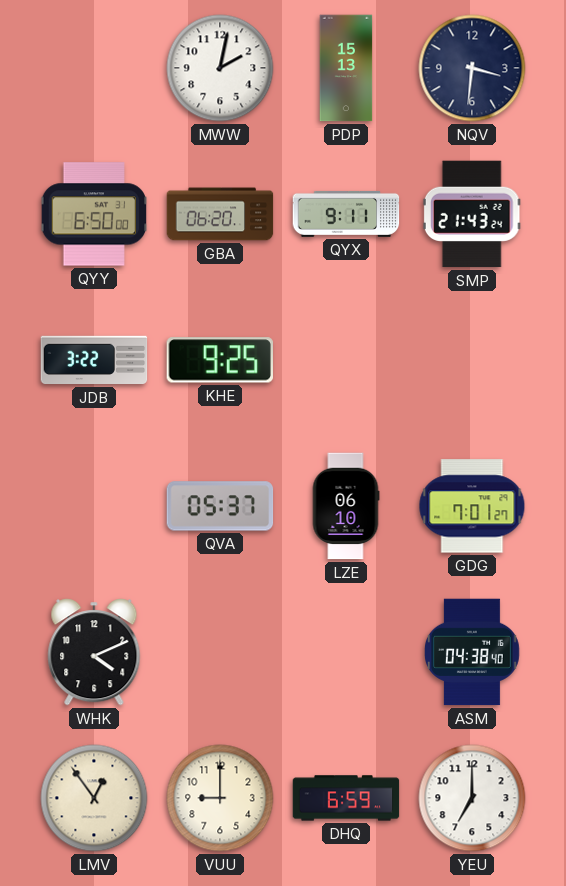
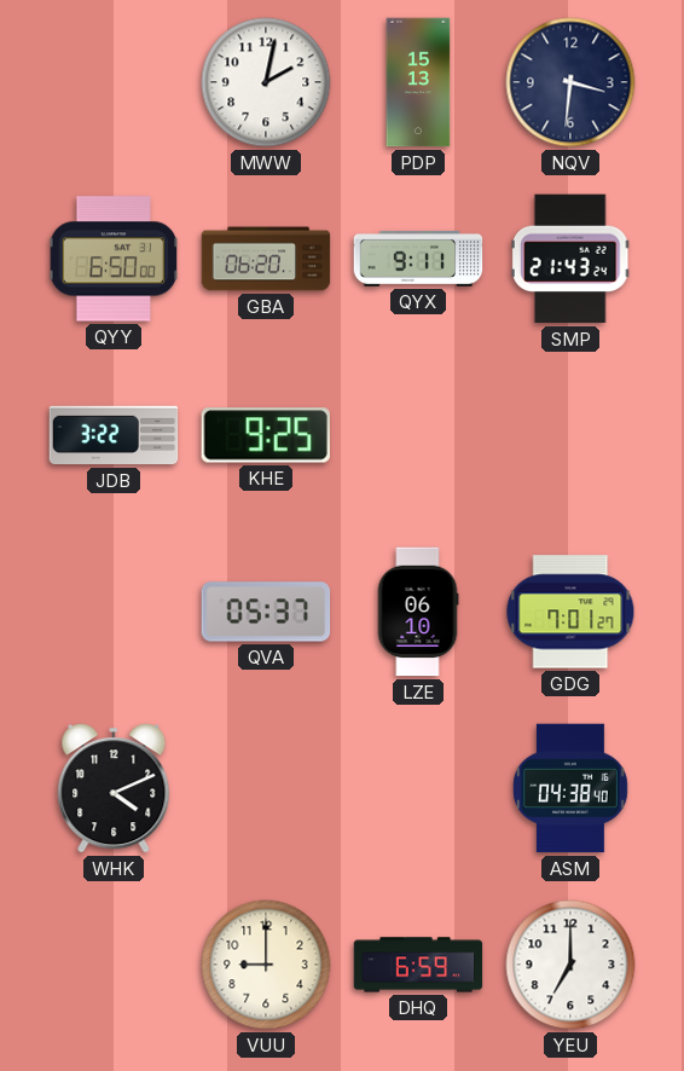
LMV: 12:54 -> none (94, 798)
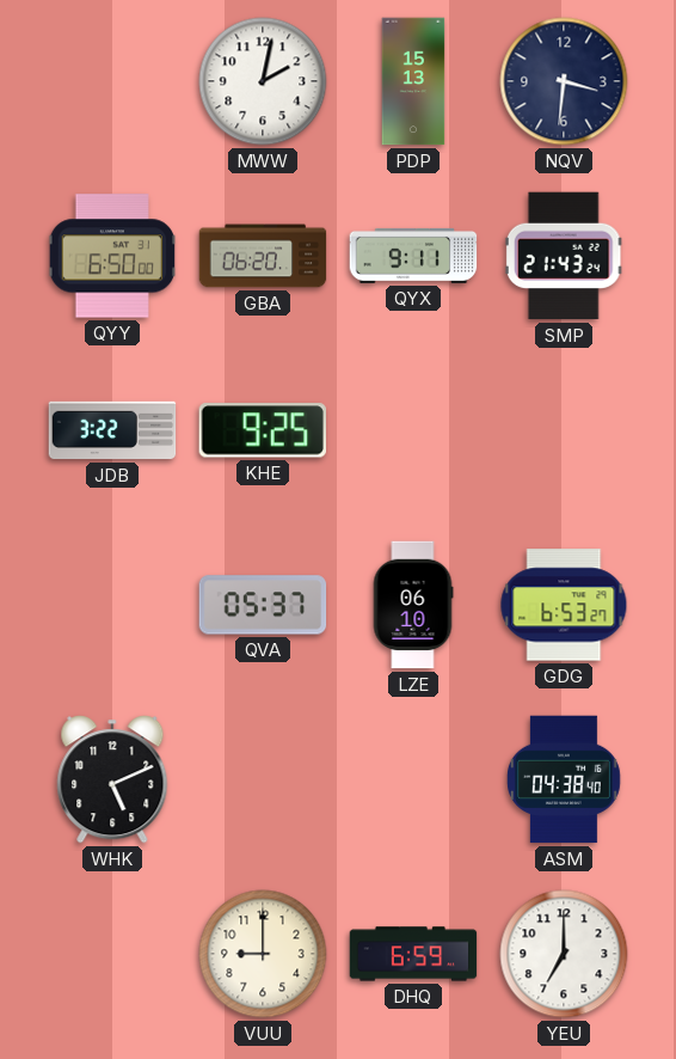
GDG: 7:01 -> 6:53 (564, 605)
WHK: 4:11 -> 5:11 (112, 779)
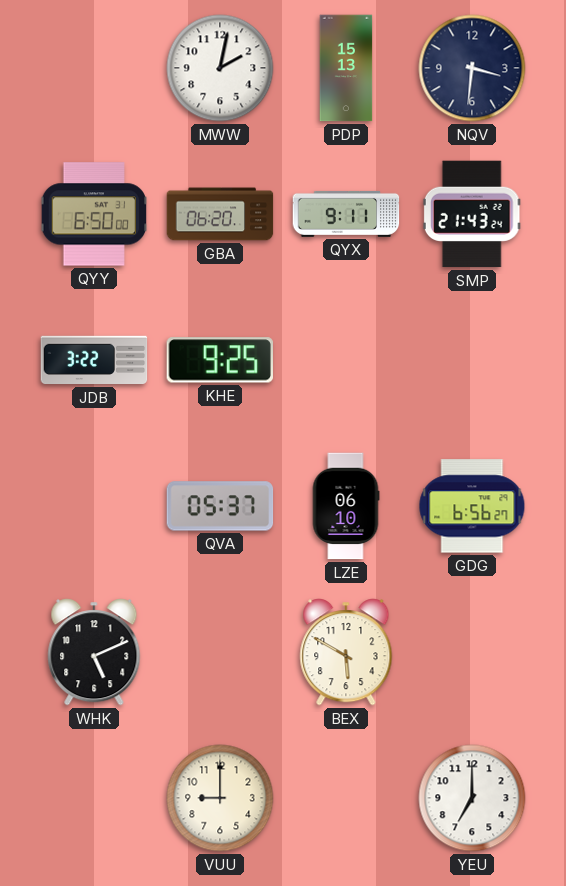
GDG: 6:53 -> 6:56 (472, 506)
BEX: none -> 5:50 (346, 652)
ASM: 04:38 -> none (565, 779)
DHQ: 6:59 -> none (413, 954)
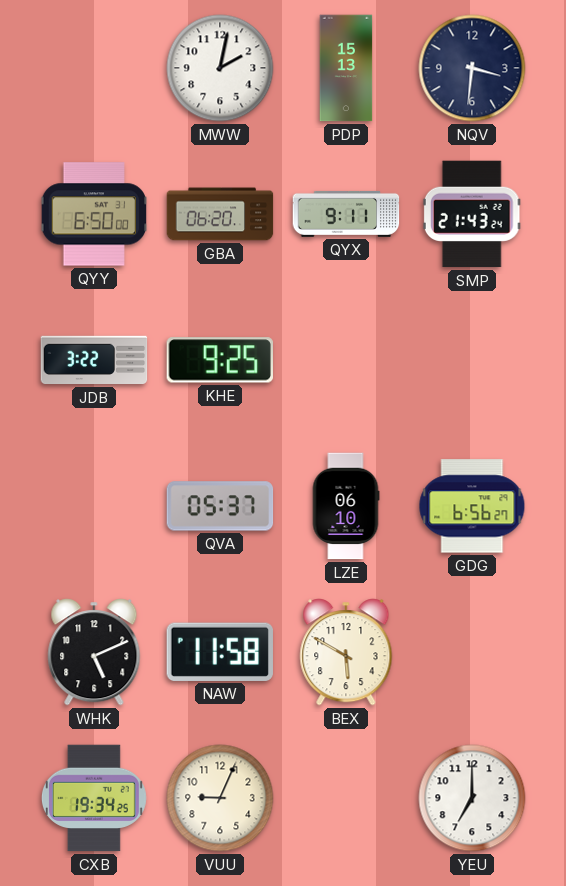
NAW: none -> 11:58 (220, 652)
CXB: none -> 19:34 (94, 798)
VUU: 9:00 -> 9:04 (220, 798)
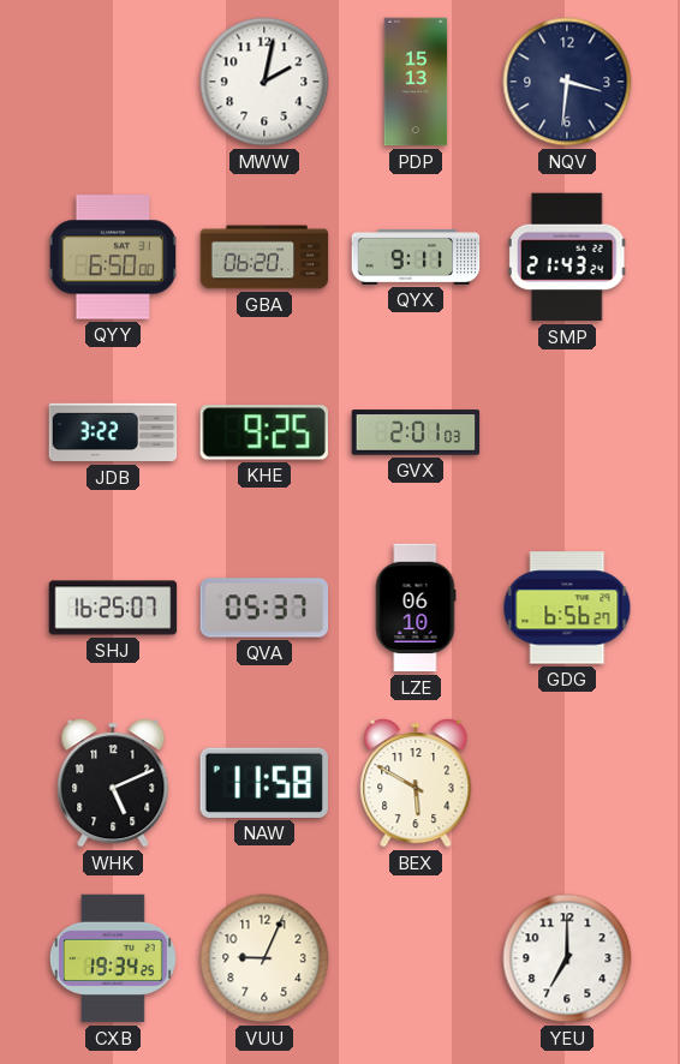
GVX: none -> 2:01 (416, 432)
SHJ: none -> 16:25 (113, 608)
